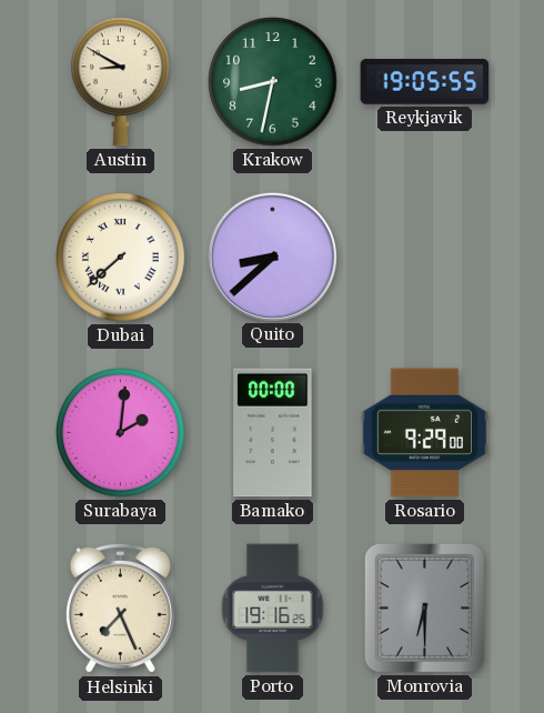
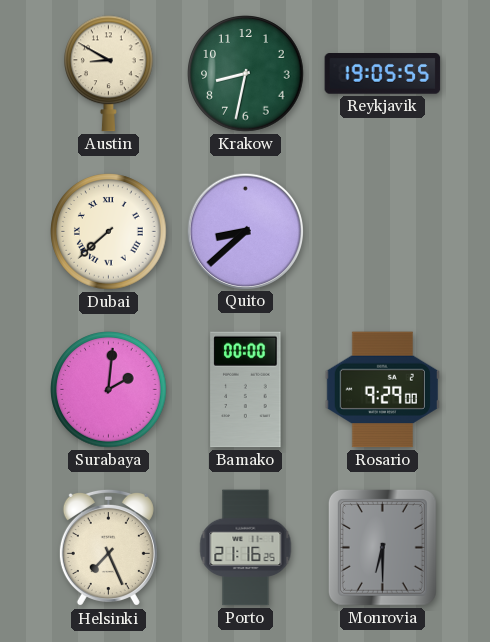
Porto: 19:16 -> 21:16 (246, 548)
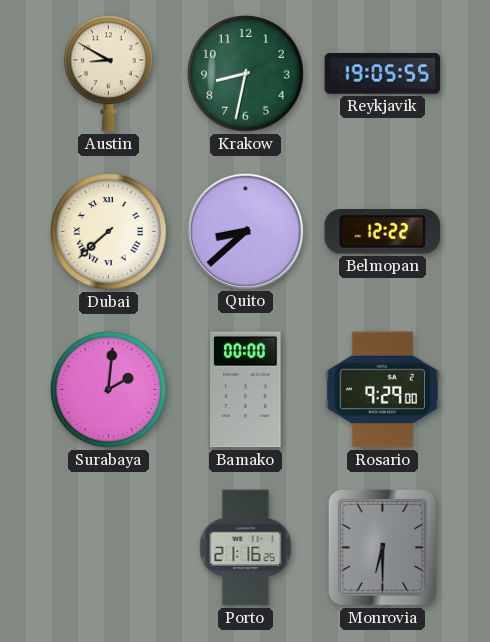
Belmopan: none -> 12:22 (383, 232)
Helsinki: 7:26 -> none (108, 548)
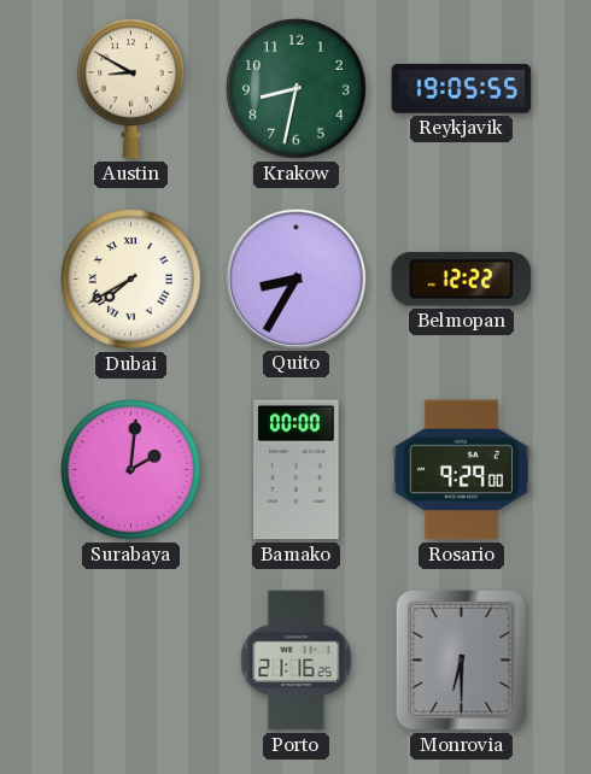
Dubai: 7:38 -> 7:40 (131, 280)
Quito: 8:38 -> 8:35 (295, 278)
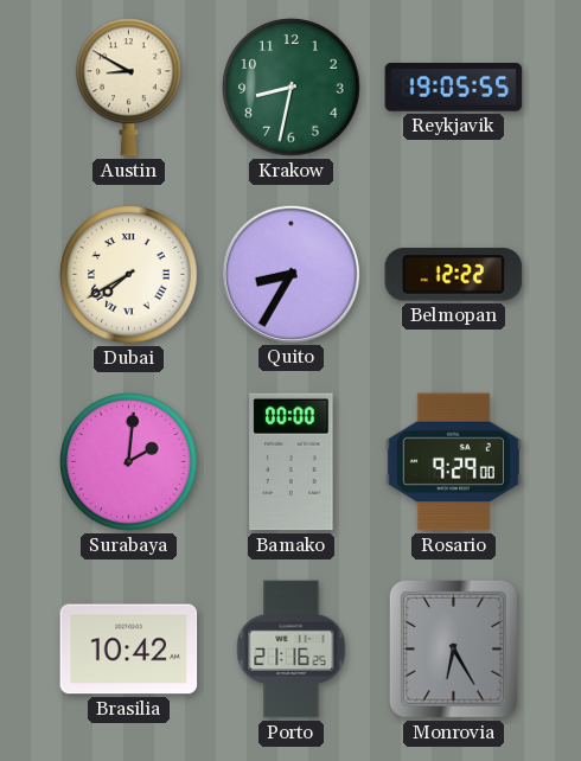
Brasilia: none -> 10:42 (129, 650)
Monrovia: 6:30 -> 6:25 (453, 648)
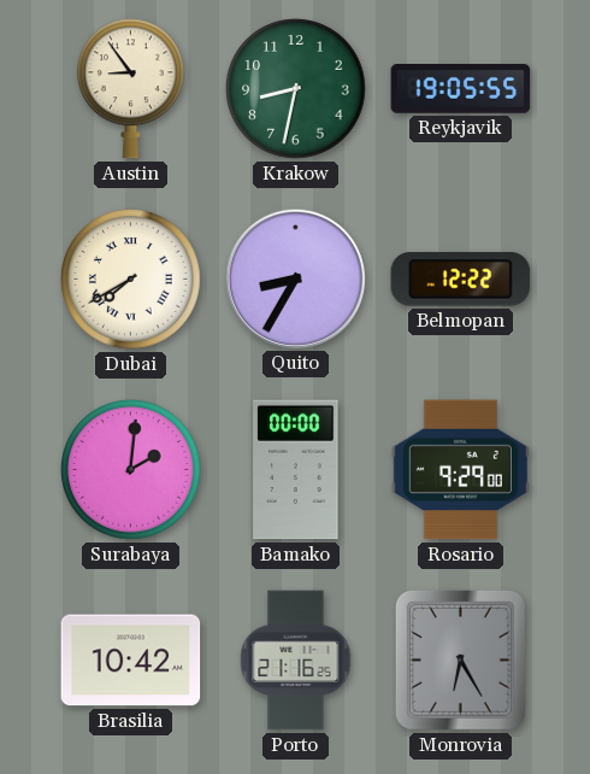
Austin: 8:50 -> 8:54 (131, 89)
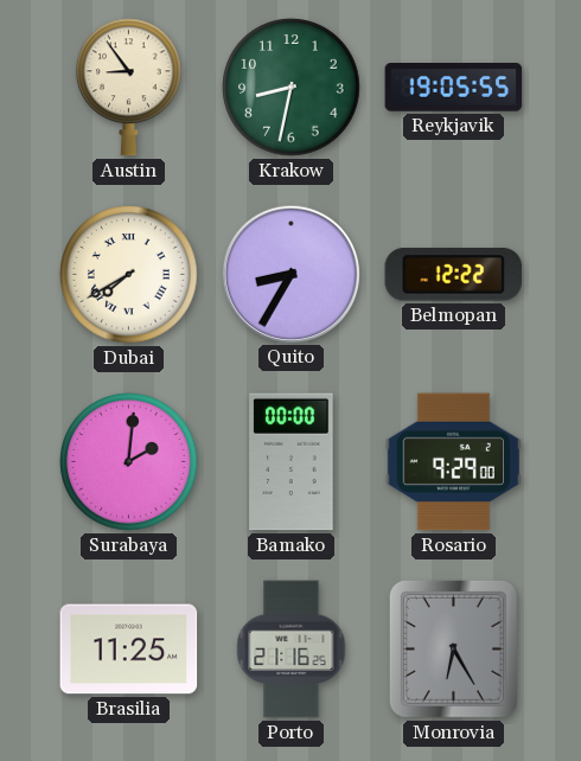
Brasilia: 10:42 -> 11:25 (129, 650)
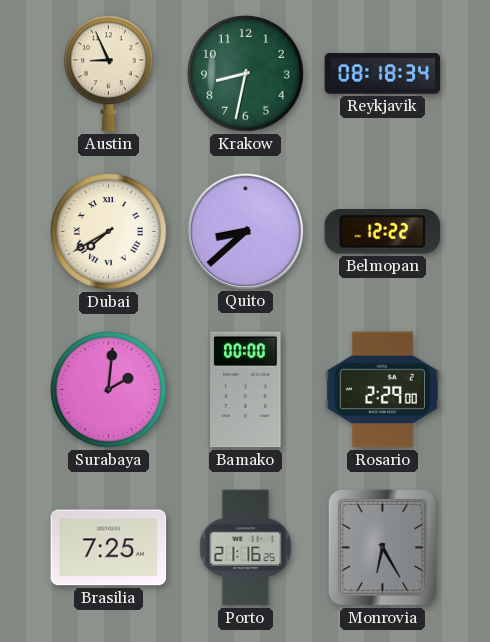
Austin: 8:54 -> 8:56 (109, 74)
Reykjavik: 19:05 -> 08:18 (383, 74)
Quito: 8:35 -> 8:38 (245, 231)
Rosario: 9:29 -> 2:29 (382, 390)
Brasilia: 11:25 -> 7:25 (109, 548)
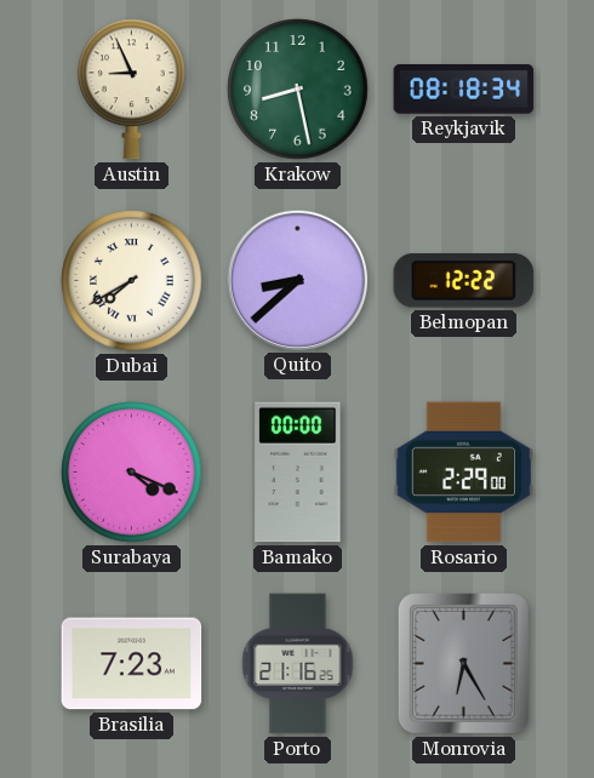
Krakow: 8:32 -> 8:28 (298, 90)
Surabaya: 2:01 -> 4:19 (132, 473)
Brasilia: 7:25 -> 7:23 (132, 664)
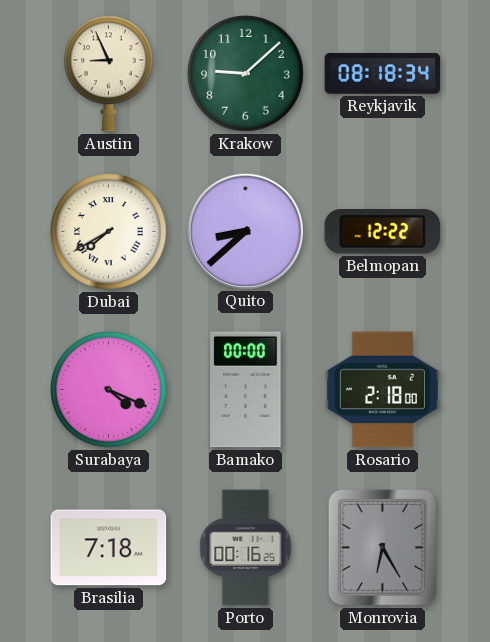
Krakow: 8:28 -> 9:08 (246, 74)
Rosario: 2:29 -> 2:18 (382, 390)
Brasilia: 7:23 -> 7:18 (109, 548)
Porto: 21:16 -> 00:16 (246, 548)
